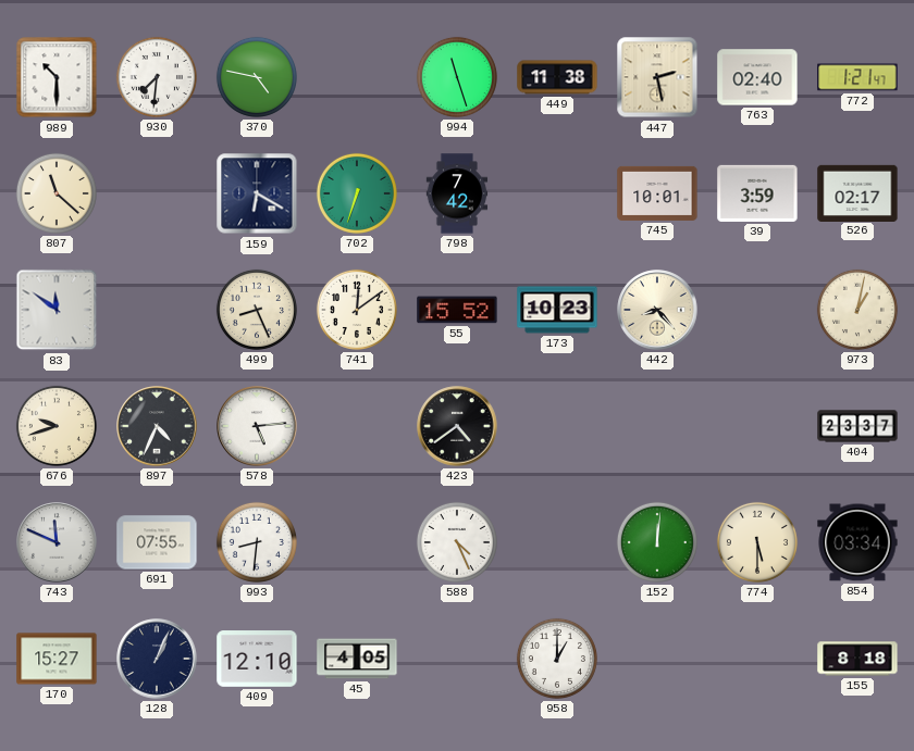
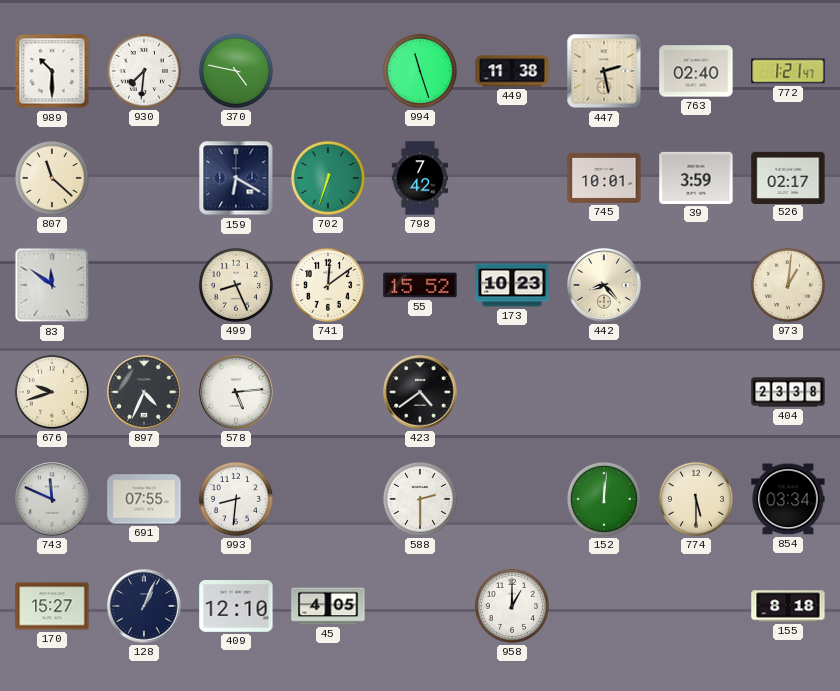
973: 1:02 -> 1:01 (788, 285)
404: 23:37 -> 23:38 (788, 392)
588: 4:26 -> 2:30 (420, 499)
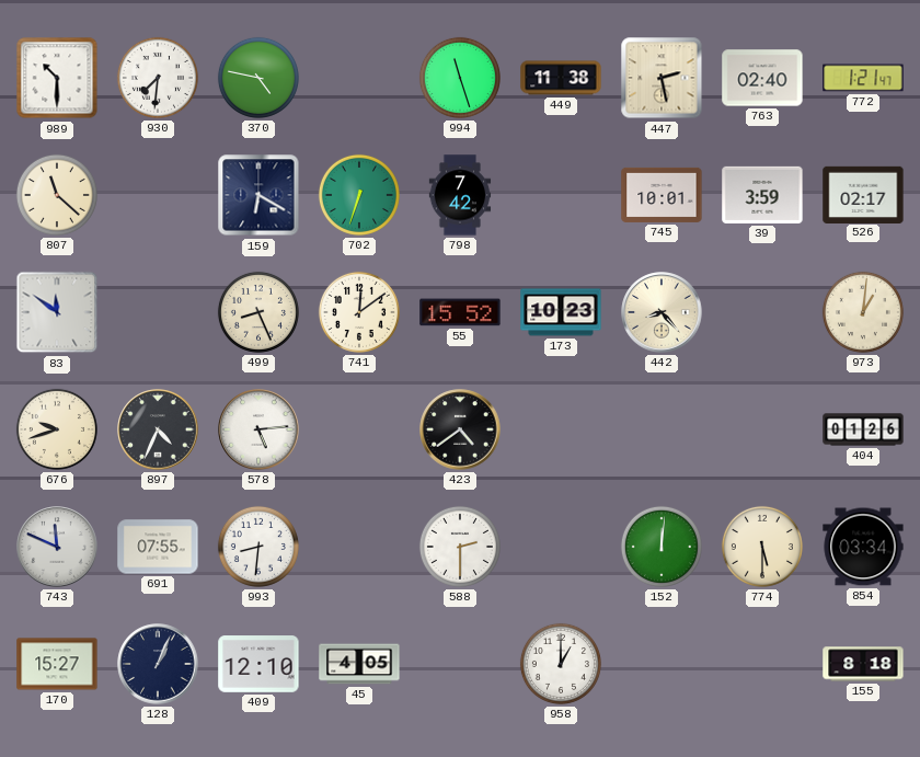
404: 23:38 -> 01:26 (863, 429)
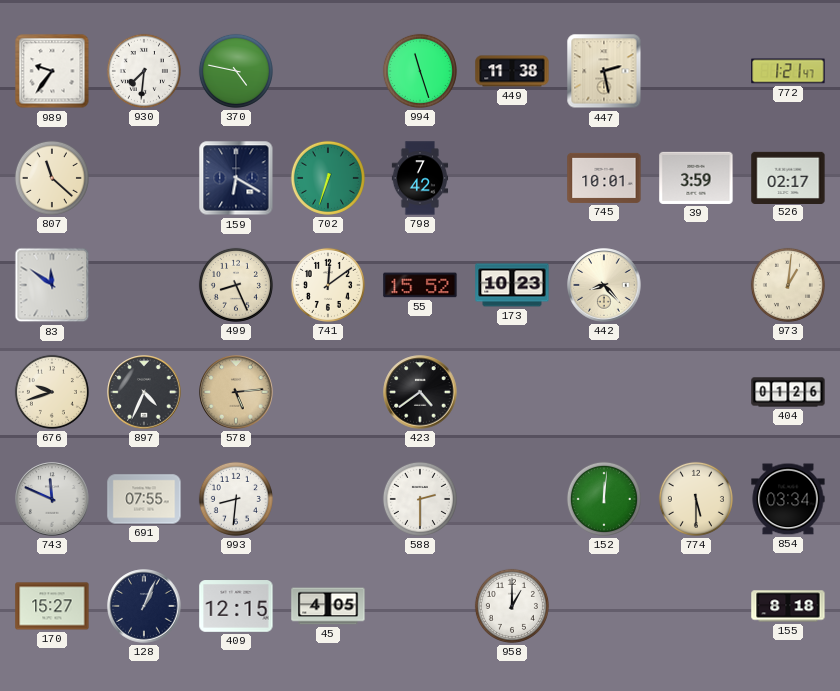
989: 10:30 -> 9:36 (52, 71)
763: 02:40 -> none (762, 78)
578 dial: white -> champagne (236, 392)
409: 12:10 -> 12:15 (236, 606)
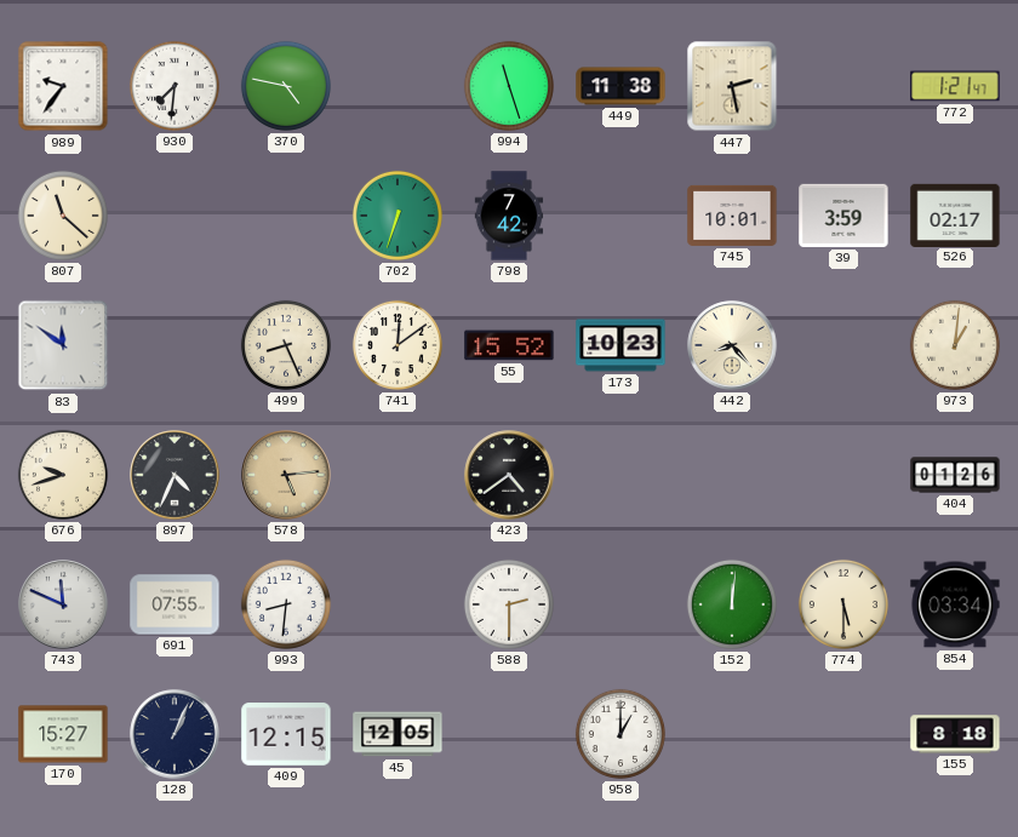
159: 6:20 -> none (236, 178)
45: 4:05 -> 12:05 (398, 734)
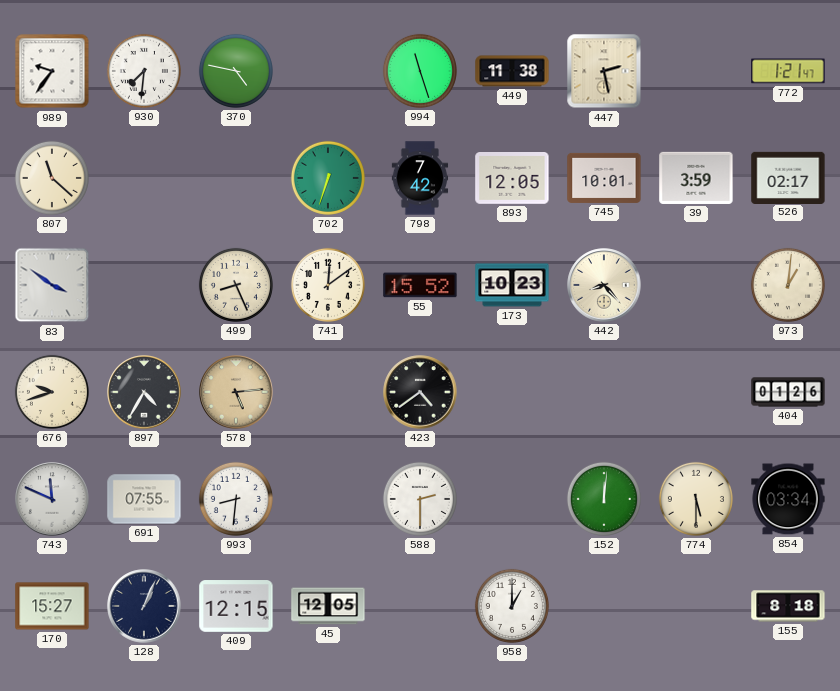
893: none -> 12:05 (512, 179)
83: 11:51 -> 3:51 (52, 285)
897: 4:34 -> 4:35 (144, 392)
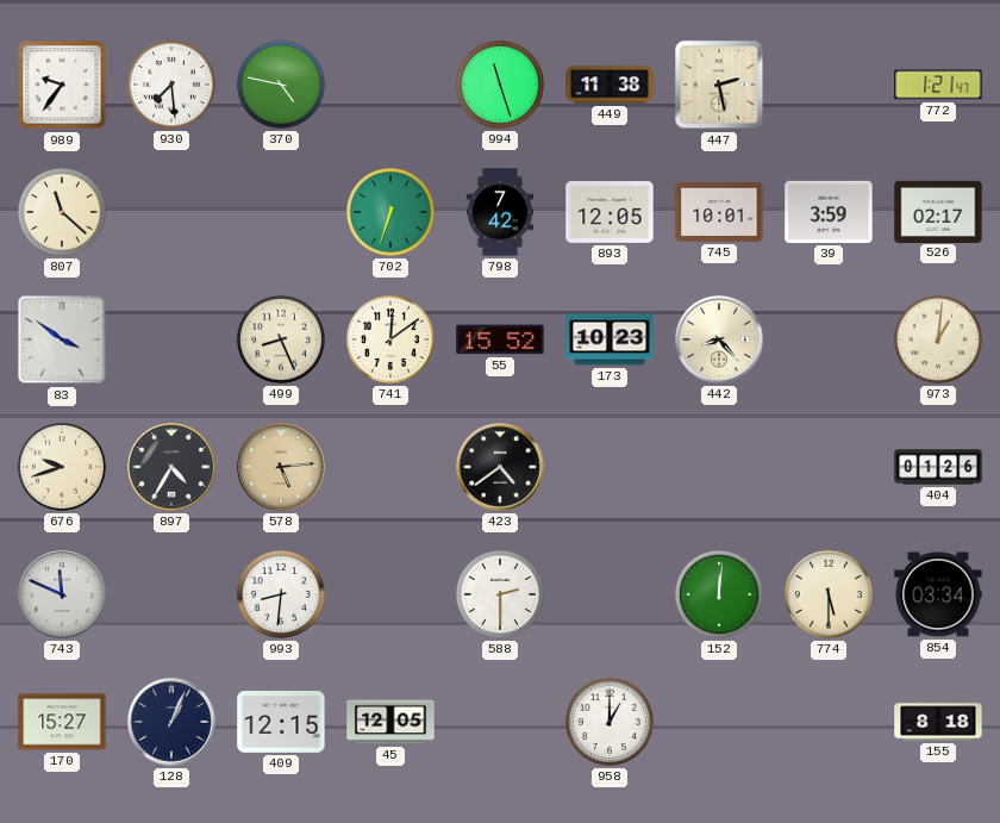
930: 7:31 -> 7:29 (171, 85)
691: 07:55 -> none (144, 499)
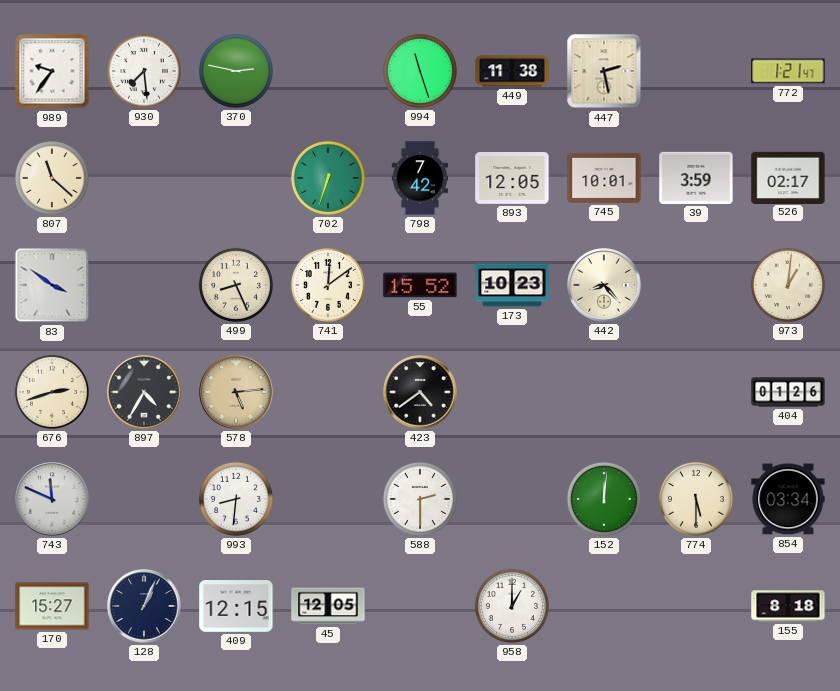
370: 4:47 -> 2:47 (236, 71)
676: 9:42 -> 2:42 (52, 392)
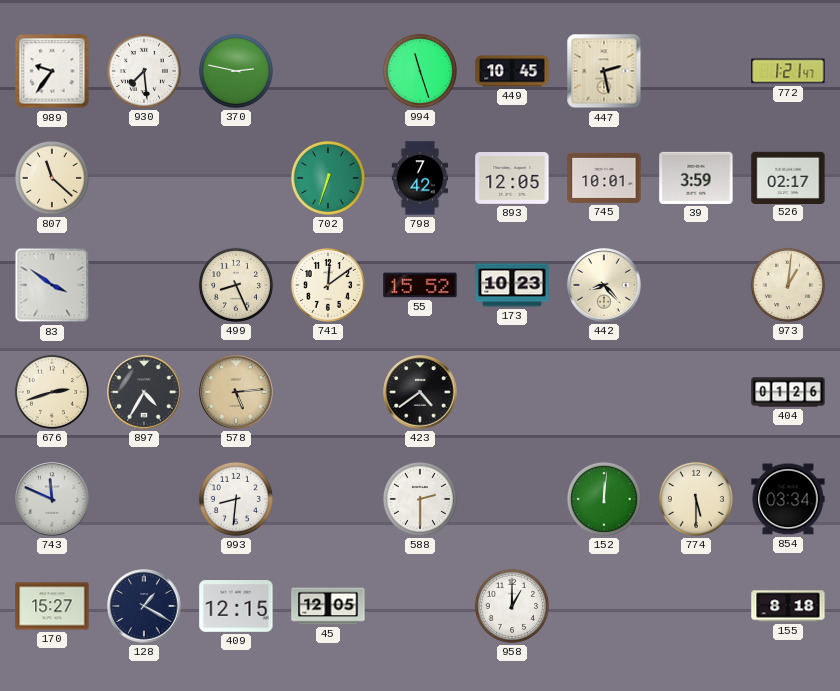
449: 11:38 -> 10:45 (512, 71)
128: 1:04 -> 1:20 (144, 606)
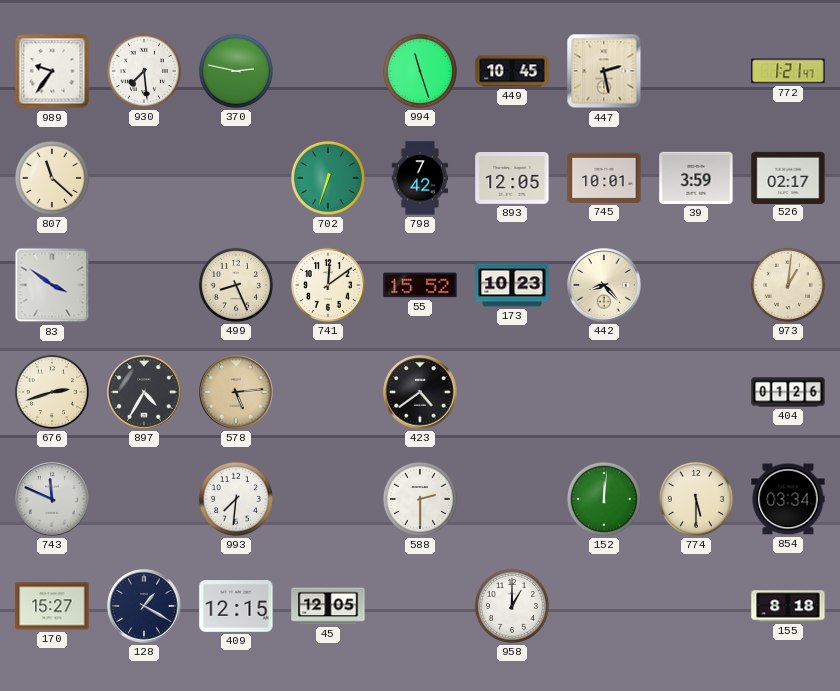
993: 8:31 -> 7:31 (236, 499)
